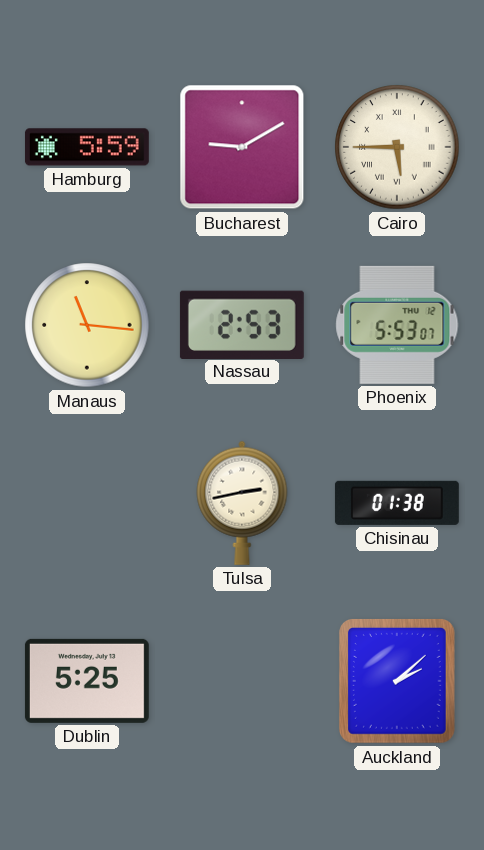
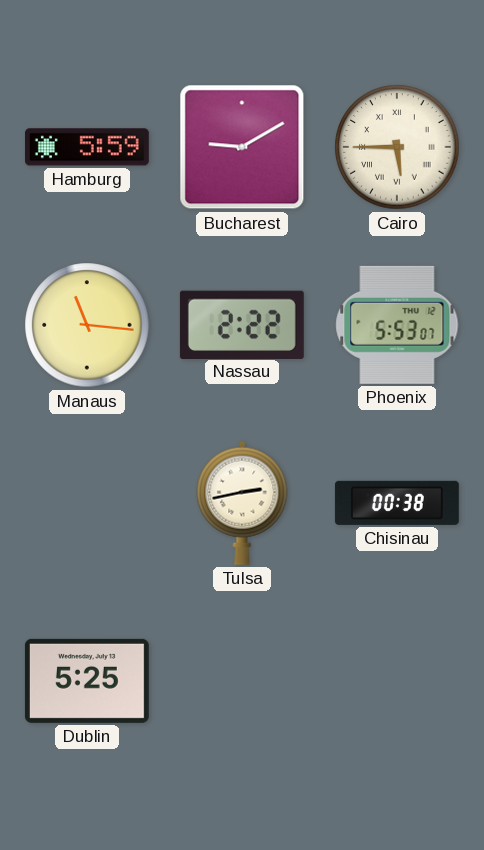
Nassau: 2:53 -> 2:22 (242, 324)
Chisinau: 01:38 -> 00:38 (397, 503)
Auckland: 2:08 -> none (397, 682)
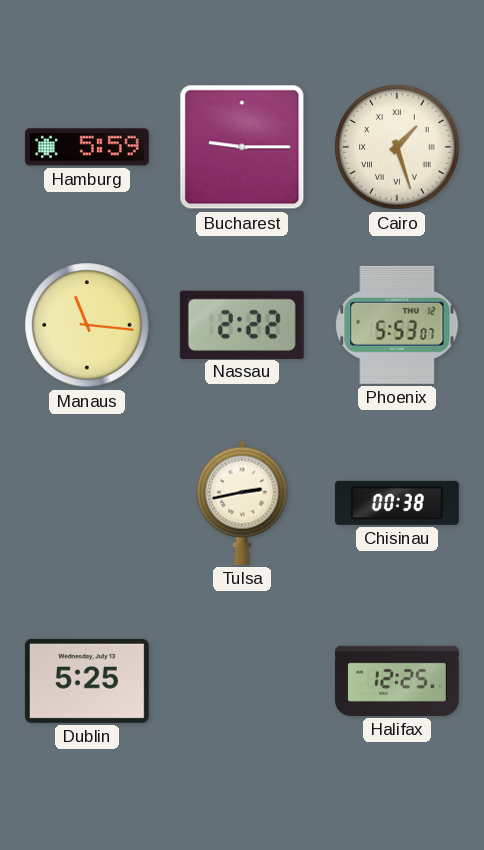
Bucharest: 9:10 -> 9:15 (242, 147)
Cairo: 5:45 -> 1:27 (397, 147)
Halifax: none -> 12:25 (397, 681)
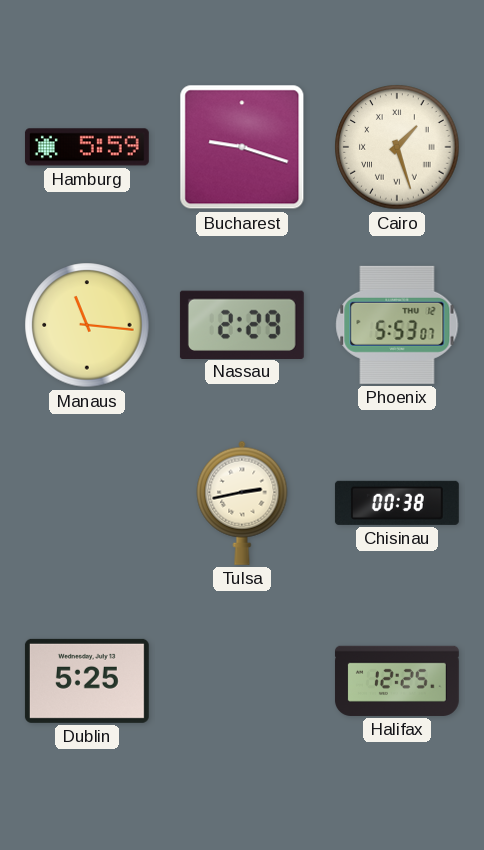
Bucharest: 9:15 -> 9:18 (242, 147)
Nassau: 2:22 -> 2:29 (242, 324)
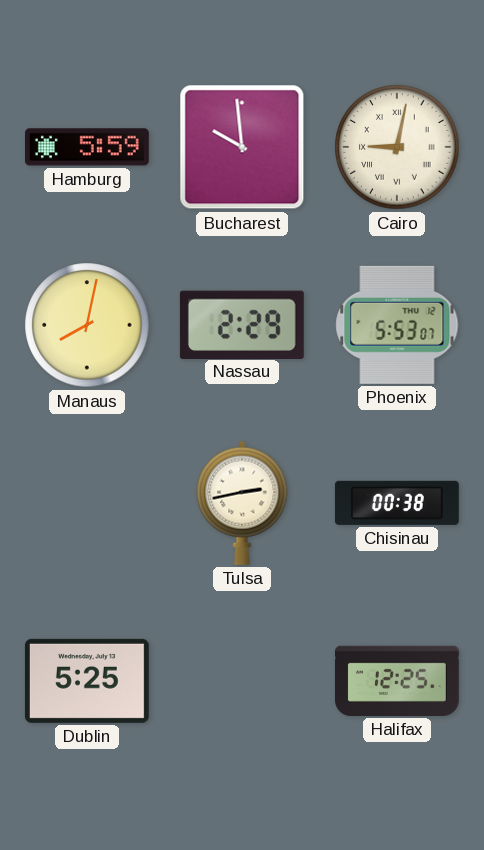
Bucharest: 9:18 -> 9:59 (242, 147)
Cairo: 1:27 -> 9:02 (397, 147)
Manaus: 11:16 -> 8:02 (87, 325)
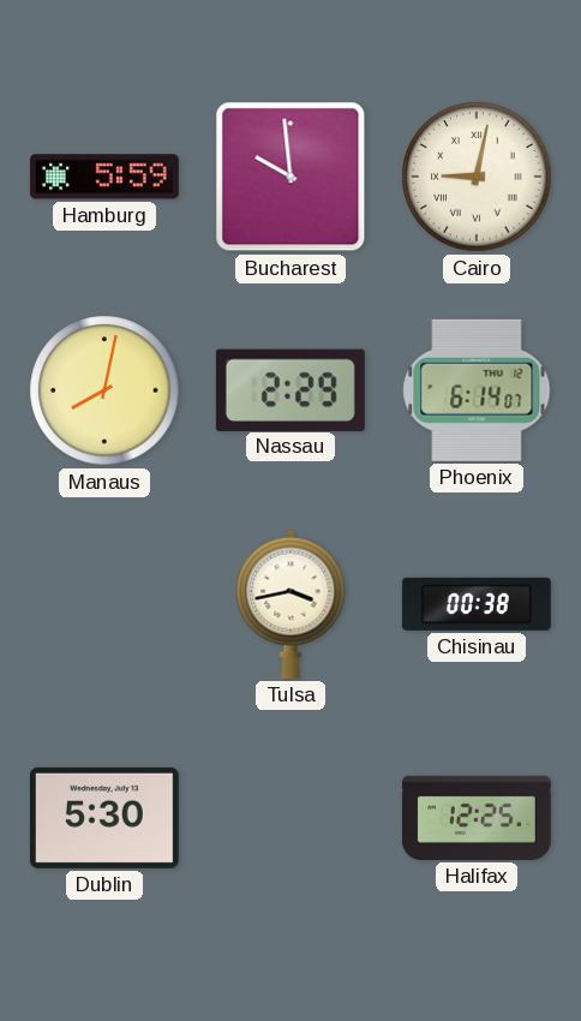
Phoenix: 5:53 -> 6:14 (477, 390)
Tulsa: 2:43 -> 3:43 (290, 604)
Dublin: 5:25 -> 5:30 (104, 818)
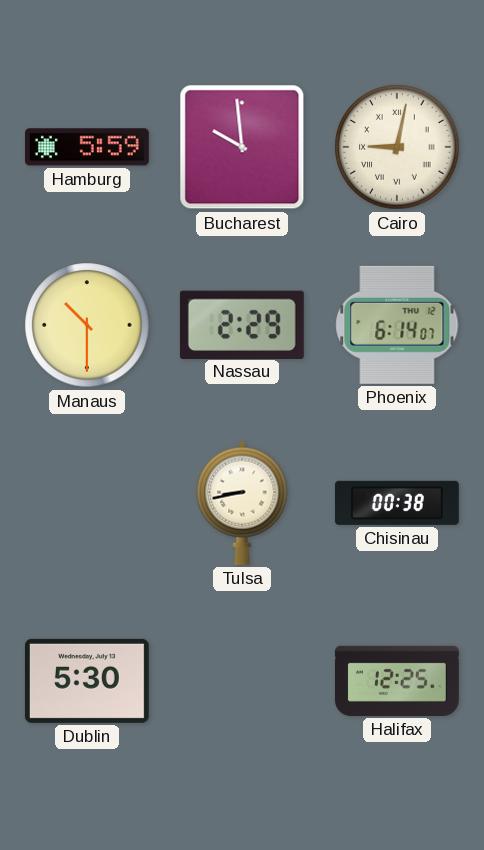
Manaus: 8:02 -> 10:30 (87, 325)
Tulsa: 3:43 -> 8:43 (242, 503)
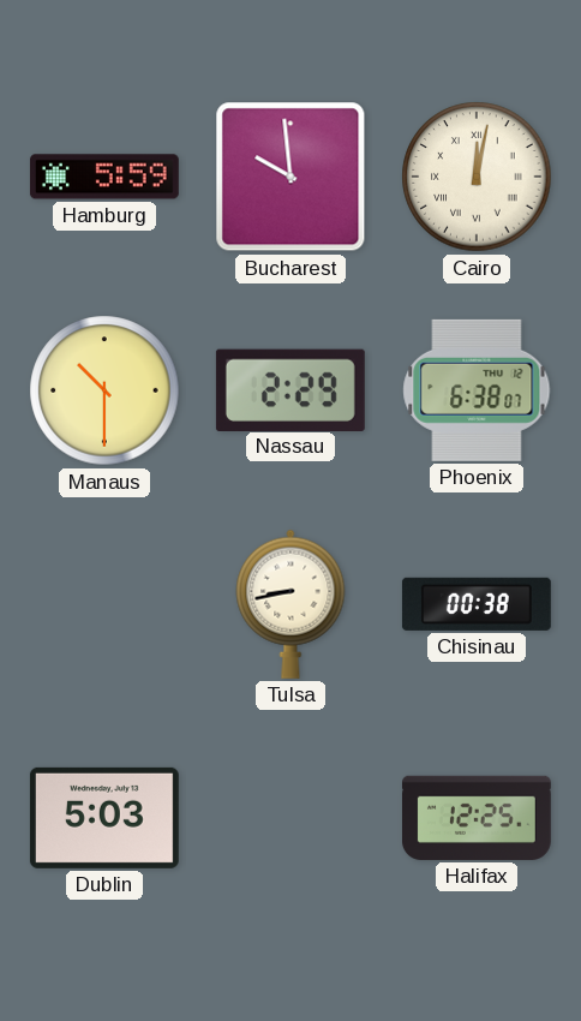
Cairo: 9:02 -> 12:02 (477, 177)
Phoenix: 6:14 -> 6:38 (477, 390)
Dublin: 5:30 -> 5:03 (104, 818)
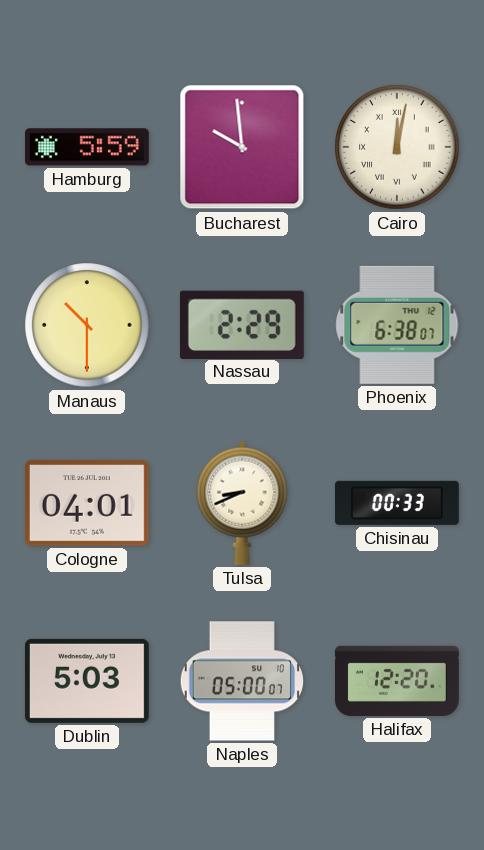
Cologne: none -> 04:01 (87, 503)
Tulsa: 8:43 -> 8:41 (242, 503)
Chisinau: 00:38 -> 00:33 (397, 503)
Naples: none -> 05:00 (241, 681)
Halifax: 12:25 -> 12:20 (397, 681)
